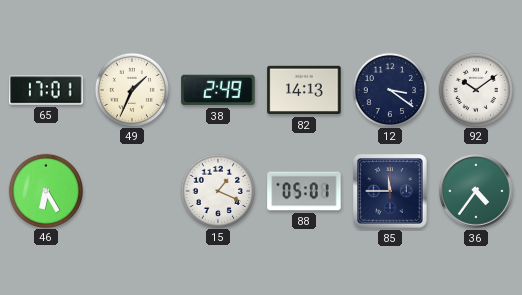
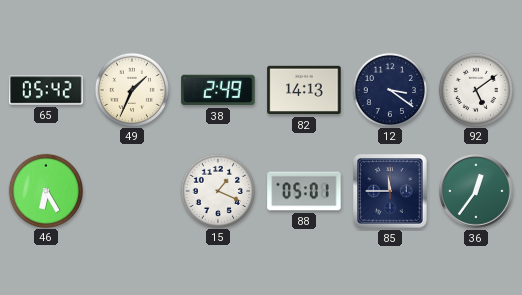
65: 17:01 -> 05:42 (46, 90)
92: 10:09 -> 5:09 (475, 89)
36: 4:36 -> 12:36 (476, 191)
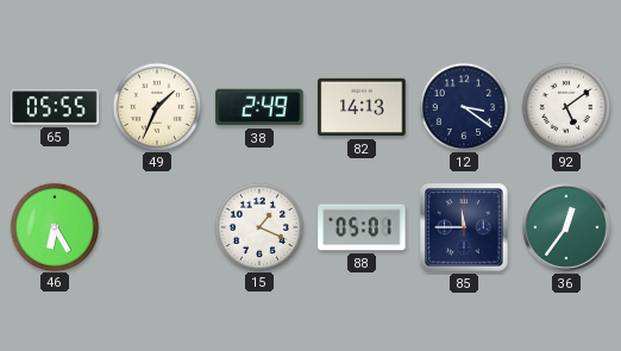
65: 05:42 -> 05:55 (55, 107)
